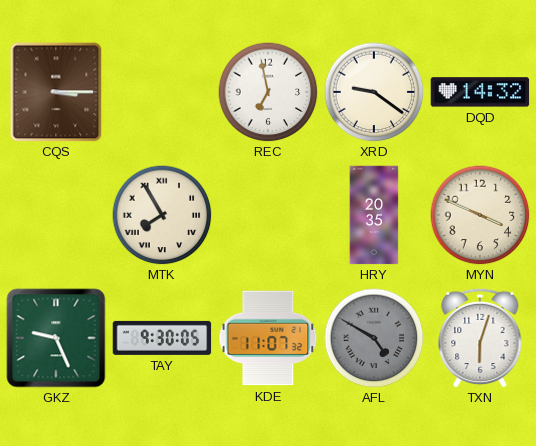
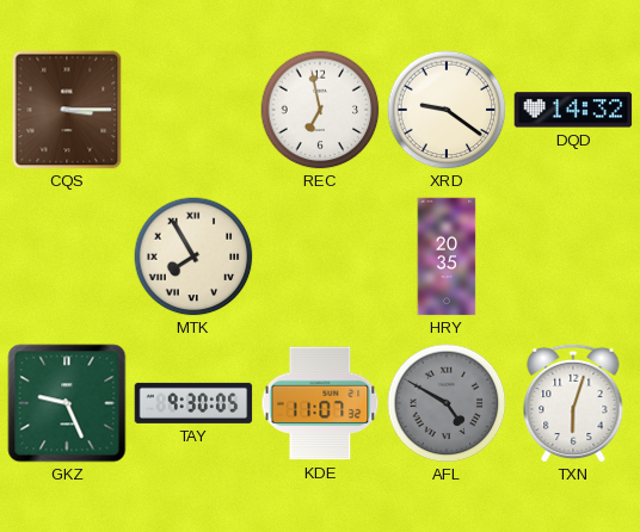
MYN: 3:49 -> none (480, 215)
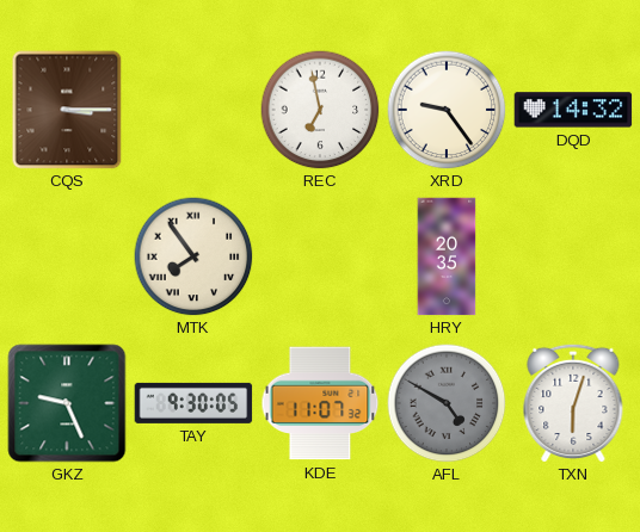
XRD: 9:21 -> 9:24 (447, 110)
MTK: 7:55 -> 7:54 (193, 256)
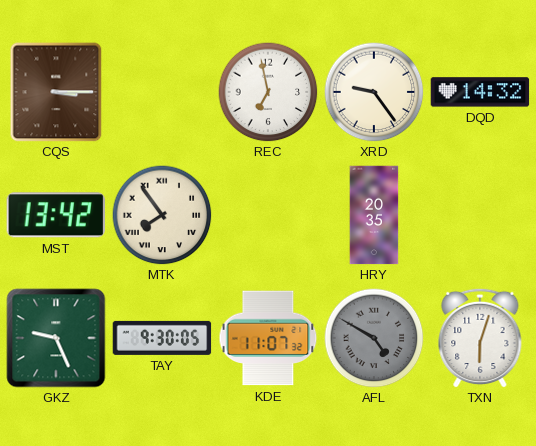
MST: none -> 13:42 (56, 215)
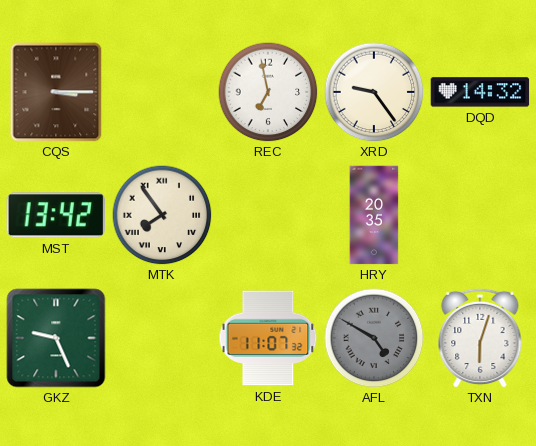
TAY: 9:30 -> none (162, 338)
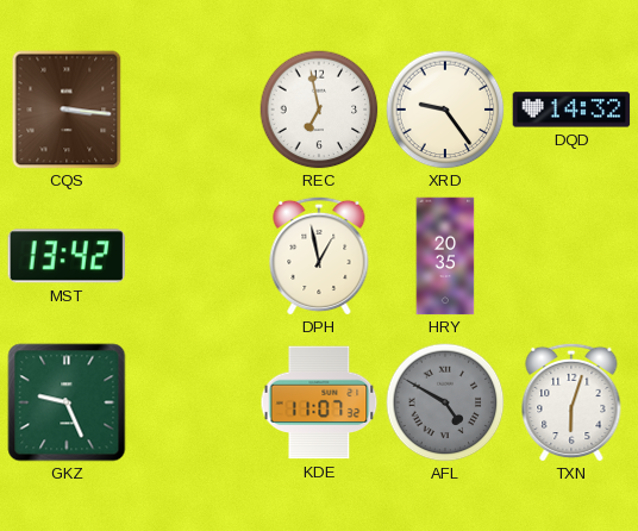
CQS: 3:15 -> 3:16 (67, 110)
MTK: 7:54 -> none (162, 215)
DPH: none -> 12:58 (319, 256)
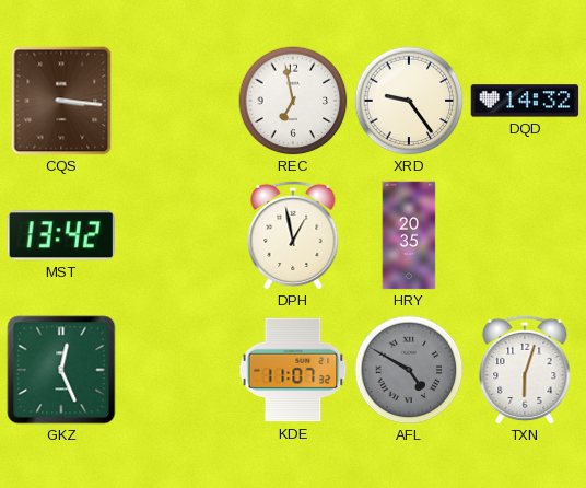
GKZ: 9:26 -> 12:26 (61, 370)
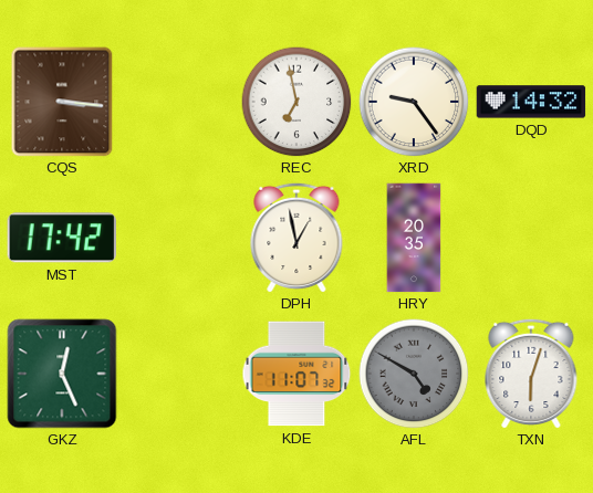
MST: 13:42 -> 17:42 (62, 238)
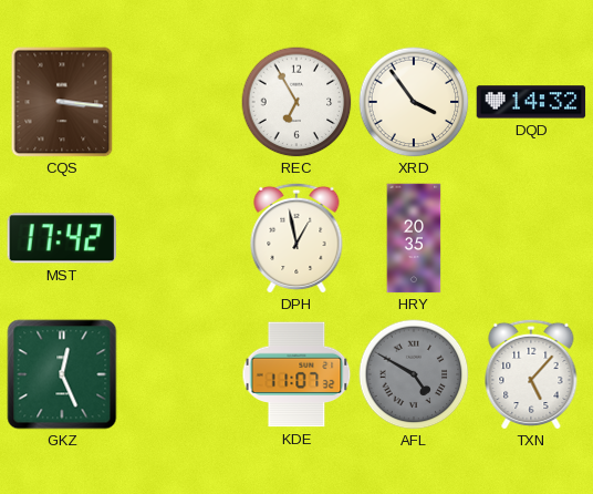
REC: 6:58 -> 6:55 (296, 102)
XRD: 9:24 -> 3:54 (414, 102)
TXN: 6:03 -> 5:07 (531, 374)
